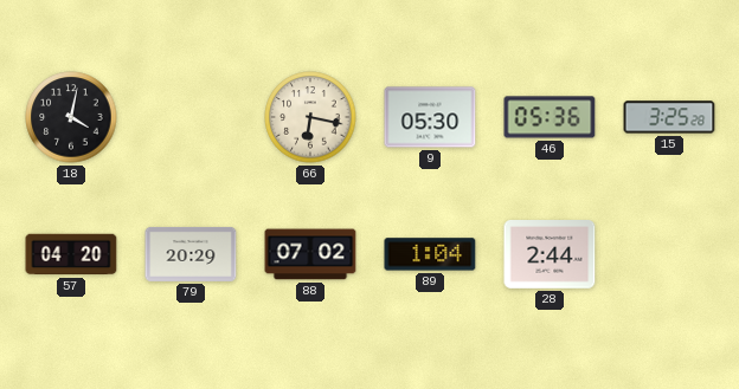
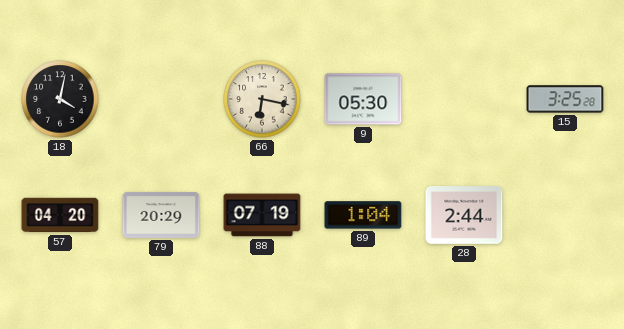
46: 05:36 -> none (550, 117)
88: 07:02 -> 07:19 (262, 215)
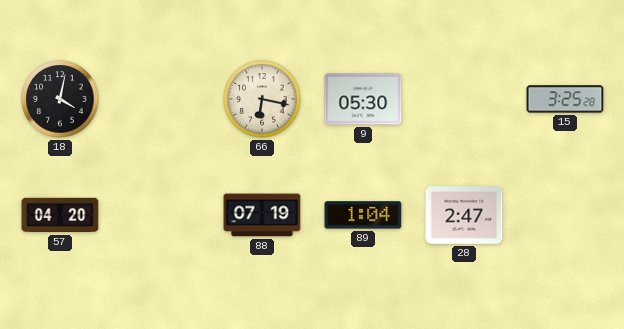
79: 20:29 -> none (161, 215)
28: 2:44 -> 2:47 (464, 216)
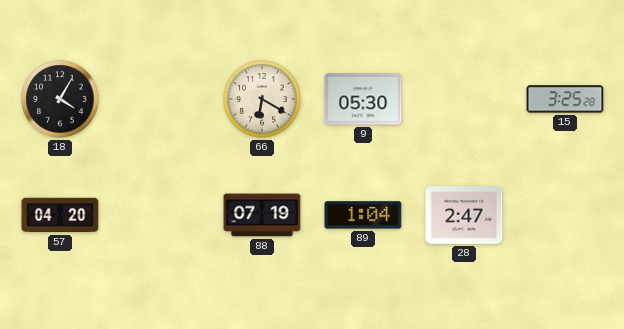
18: 4:02 -> 4:05 (60, 99)
66: 6:17 -> 6:20 (262, 99)
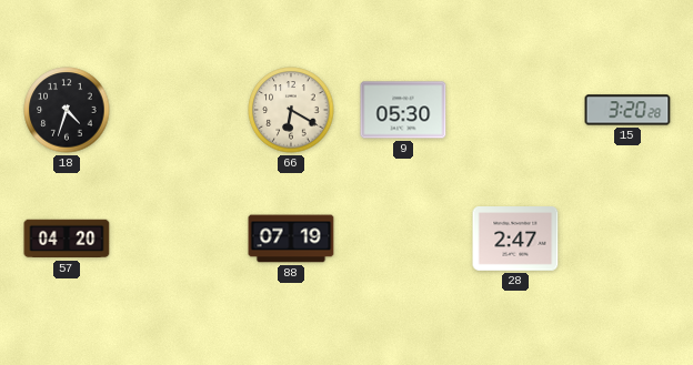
18: 4:05 -> 4:33 (67, 110)
15: 3:25 -> 3:20 (627, 110)
89: 1:04 -> none (363, 215)
